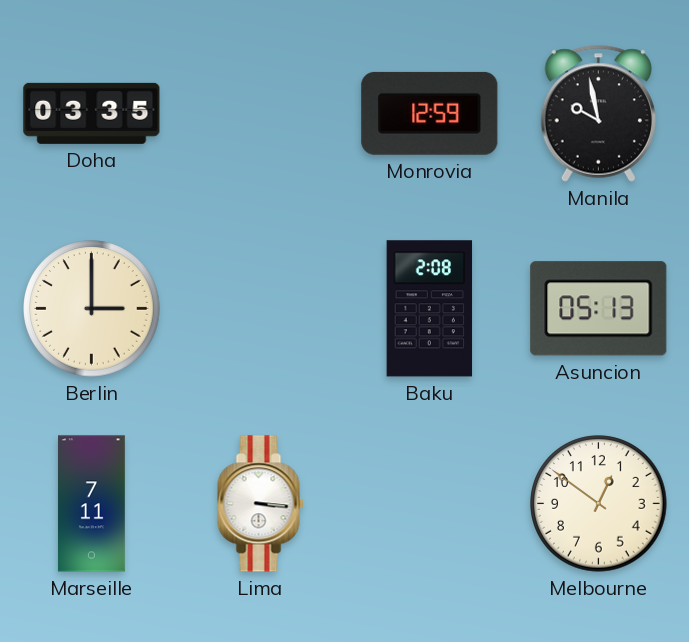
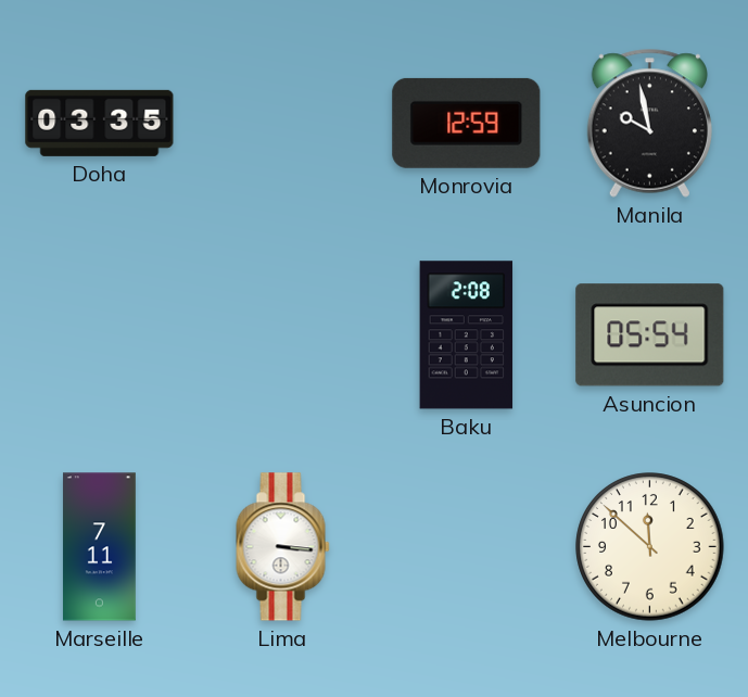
Berlin: 3:00 -> none (92, 309)
Asuncion: 05:13 -> 05:54 (650, 335)
Melbourne: 12:51 -> 11:52 (650, 547)
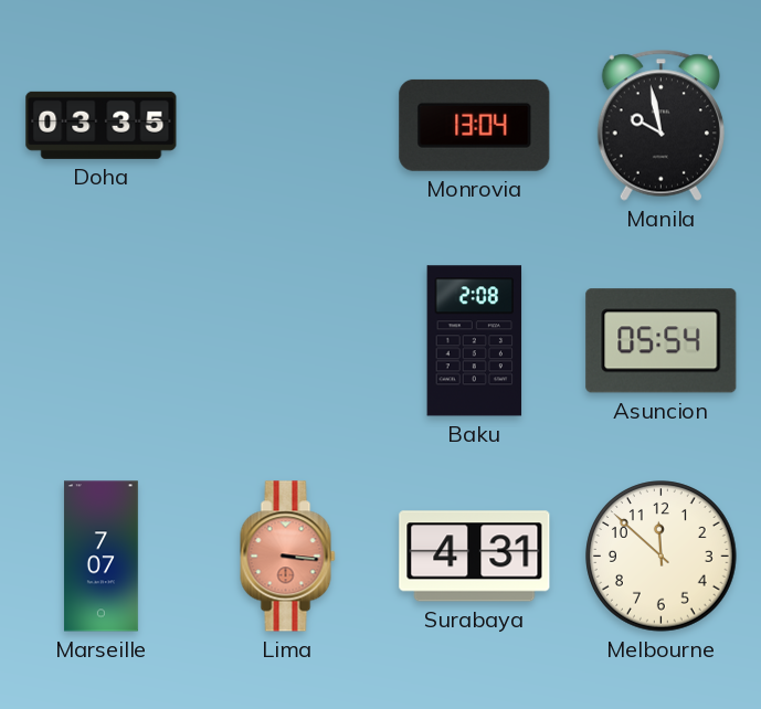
Monrovia: 12:59 -> 13:04 (475, 125)
Marseille: 7:11 -> 7:07 (101, 557)
Lima dial: white -> salmon (288, 557)
Surabaya: none -> 4:31 (475, 557)
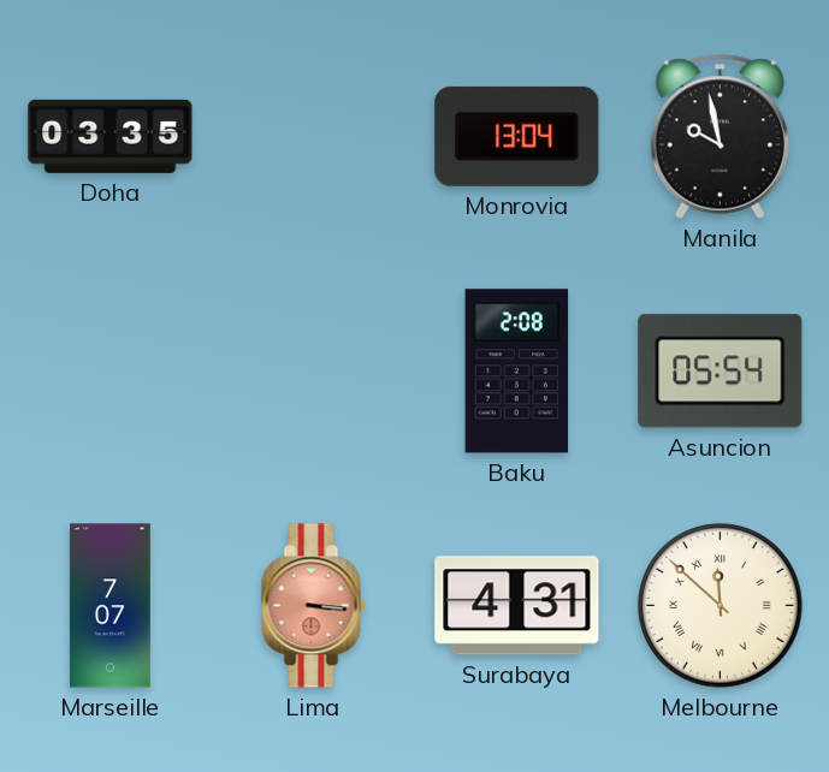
Melbourne numerals: Arabic -> Roman (721, 606)
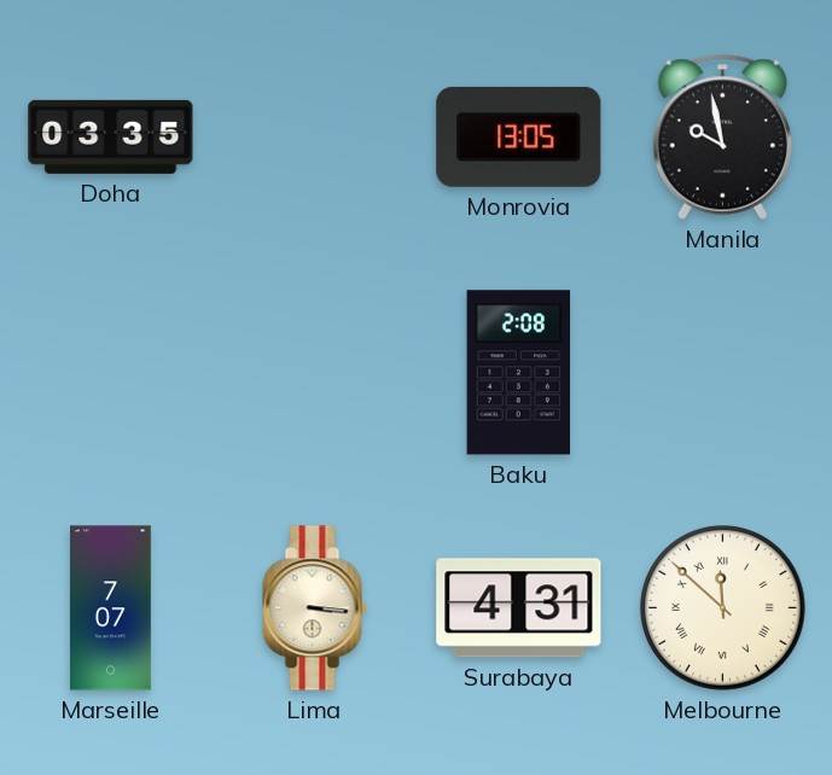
Monrovia: 13:04 -> 13:05 (519, 136)
Asuncion: 05:54 -> none (721, 372)
Lima dial: salmon -> cream (315, 608)
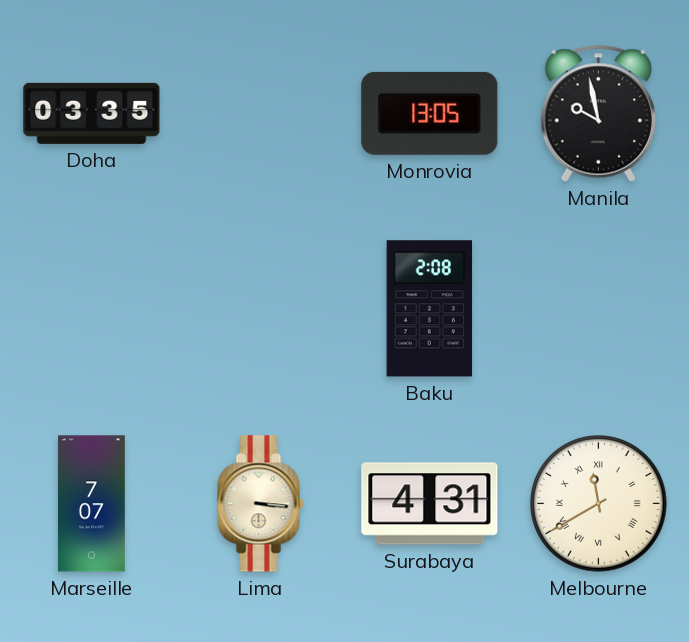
Melbourne: 11:52 -> 11:40 (599, 504)
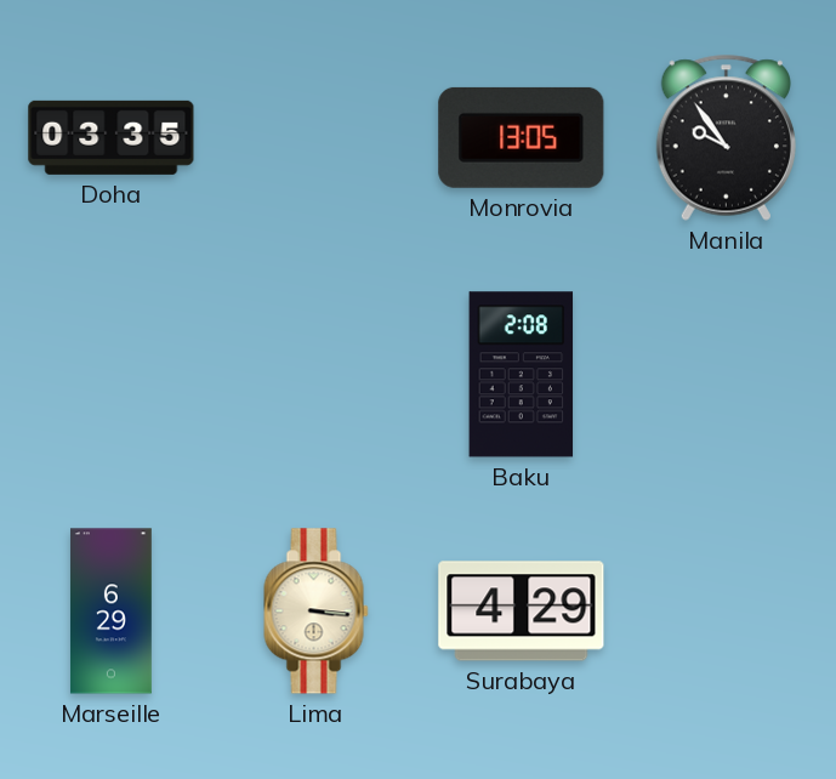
Manila: 9:58 -> 9:54 (726, 137)
Marseille: 7:07 -> 6:29 (110, 612)
Surabaya: 4:31 -> 4:29 (522, 612)
Melbourne: 11:40 -> none (599, 504)
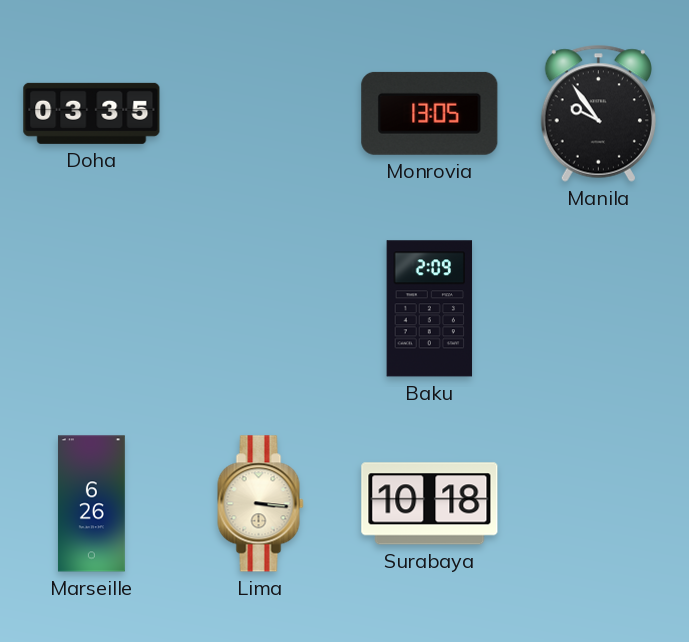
Baku: 2:08 -> 2:09 (430, 309)
Marseille: 6:29 -> 6:26 (91, 504)
Surabaya: 4:29 -> 10:18 (430, 504)
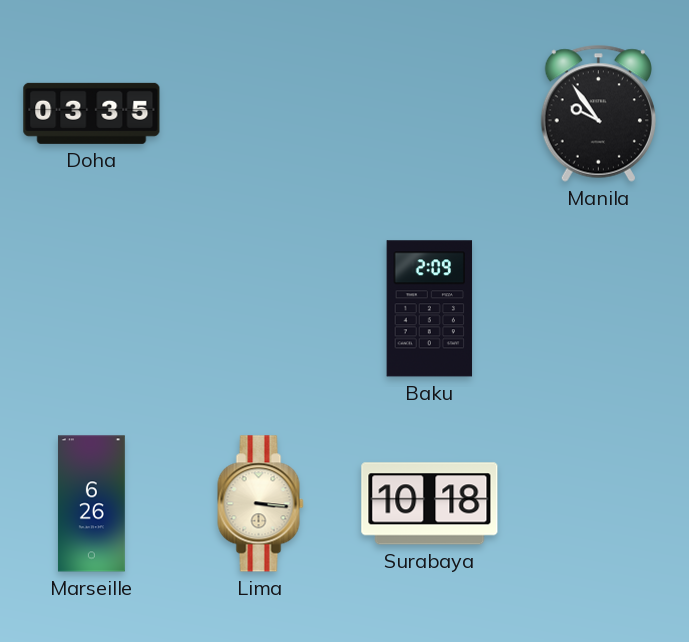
Monrovia: 13:05 -> none (430, 113)
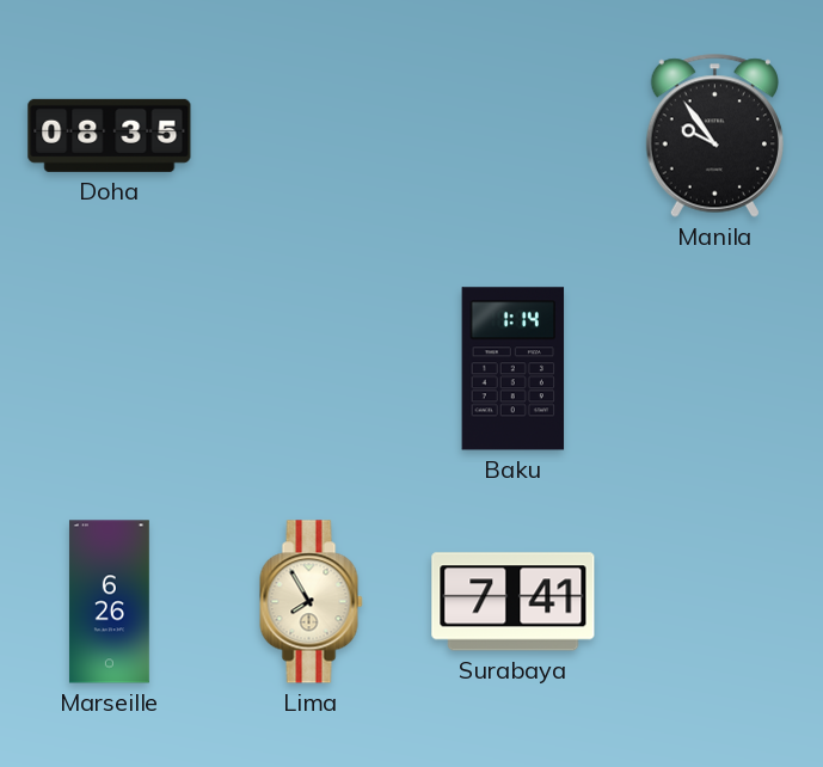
Doha: 03:35 -> 08:35 (110, 135)
Baku: 2:09 -> 1:14 (514, 369)
Lima: 3:16 -> 7:55 (312, 602)
Surabaya: 10:18 -> 7:41 (514, 602)
